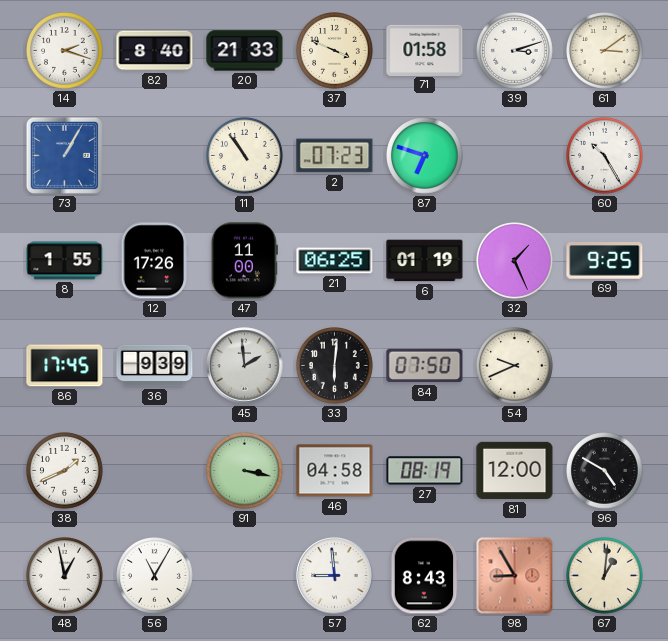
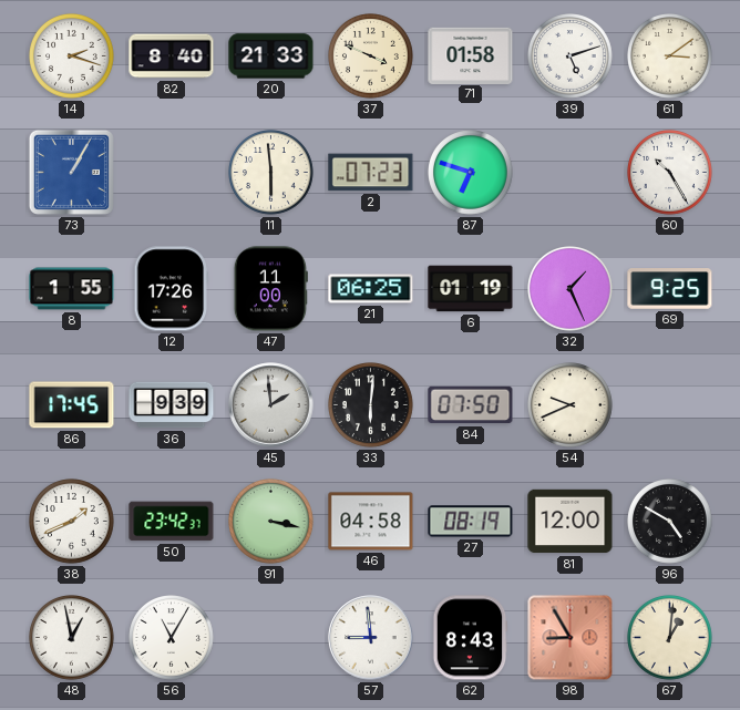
39: 3:12 -> 5:12 (571, 56)
11: 10:54 -> 5:59 (271, 173)
50: none -> 23:42 (172, 522)
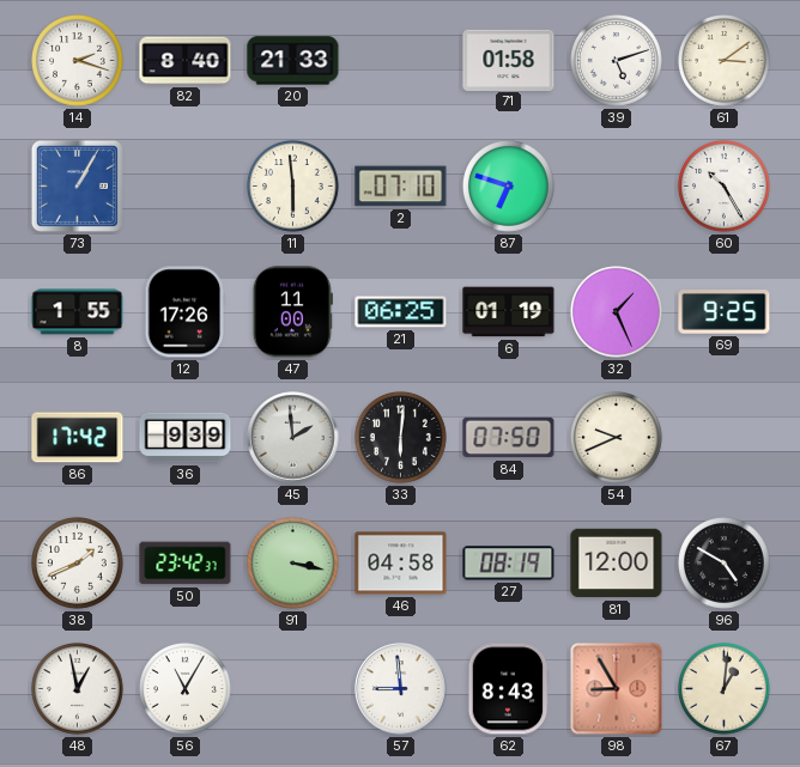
37: 3:49 -> none (371, 56)
2: 07:23 -> 07:10 (401, 187)
86: 17:45 -> 17:42 (78, 438)
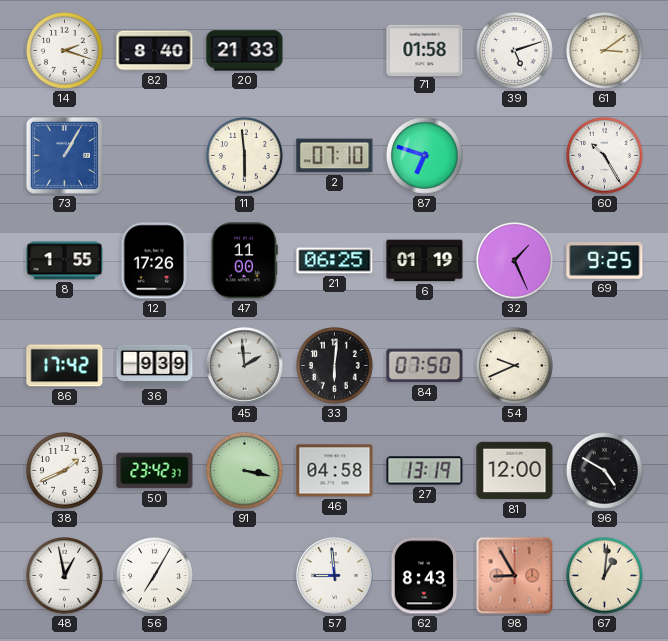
27: 08:19 -> 13:19 (425, 471)
56: 11:05 -> 7:05 (155, 576)
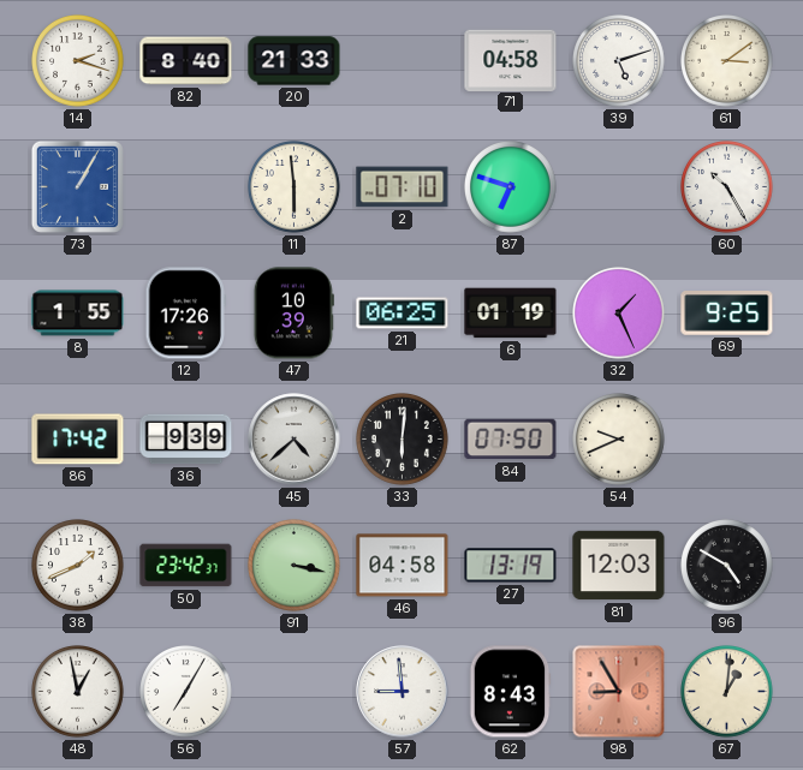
71: 01:58 -> 04:58 (511, 60)
47: 11:00 -> 10:39 (293, 314)
45: 1:59 -> 4:38 (295, 440)
81: 12:00 -> 12:03 (619, 566)
